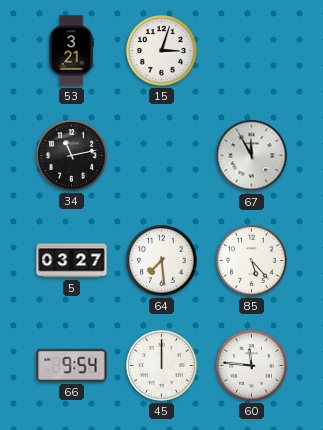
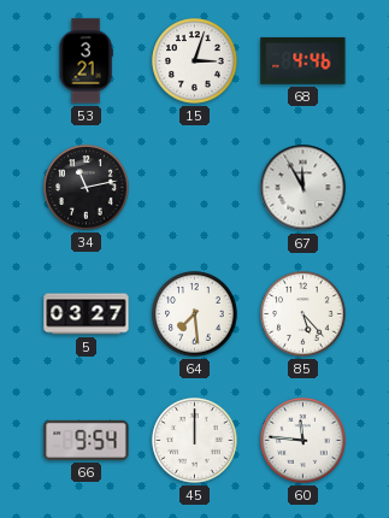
68: none -> 4:46 (303, 60)
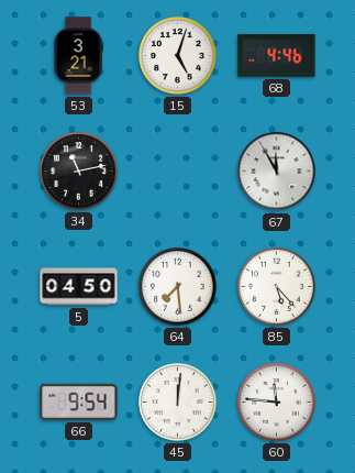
15: 3:03 -> 5:03 (178, 56)
5: 03:27 -> 04:50 (79, 287)
45: 12:00 -> 12:01 (178, 403)
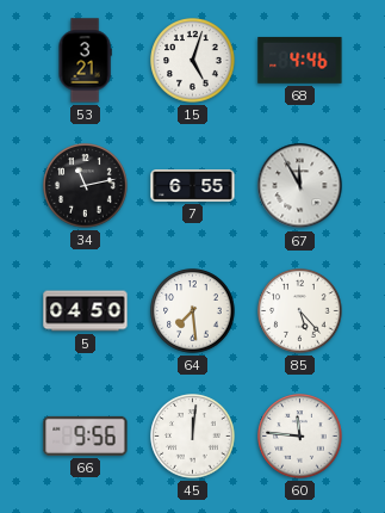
7: none -> 6:55 (193, 186)
66: 9:54 -> 9:56 (86, 435)
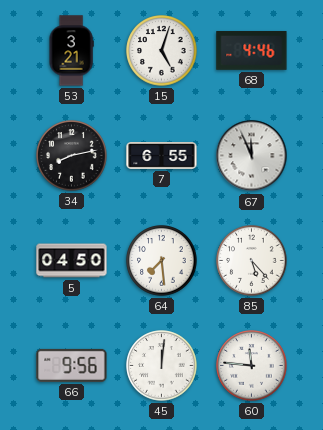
34: 11:13 -> 8:13 (72, 156)
67: 11:55 -> 11:56 (252, 156)
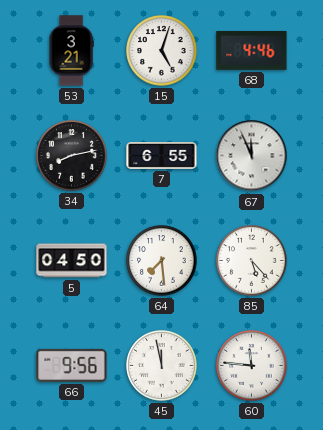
45: 12:01 -> 11:58 (162, 366)
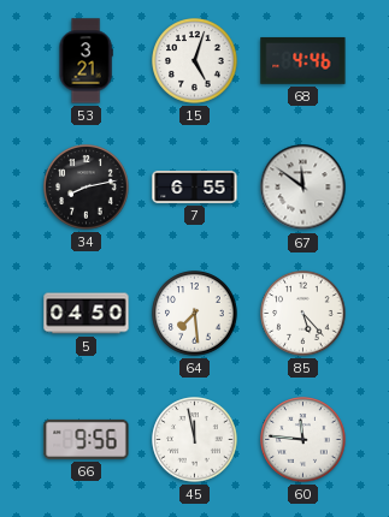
67: 11:56 -> 11:51 (303, 188)
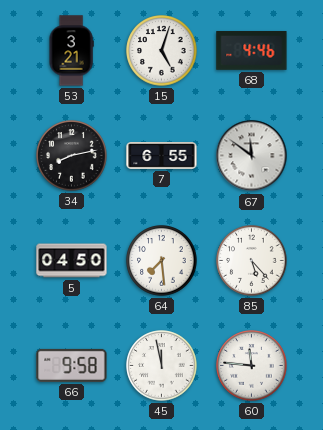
66: 9:56 -> 9:58 (72, 365)
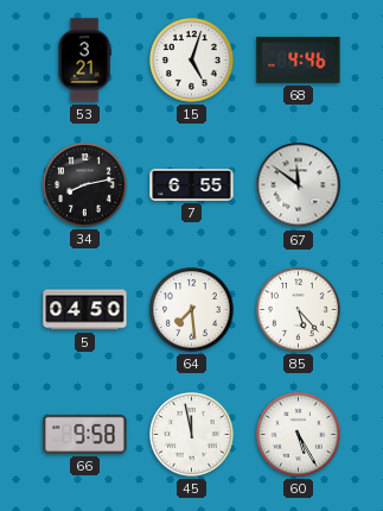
60: 11:46 -> 5:25 (299, 435)
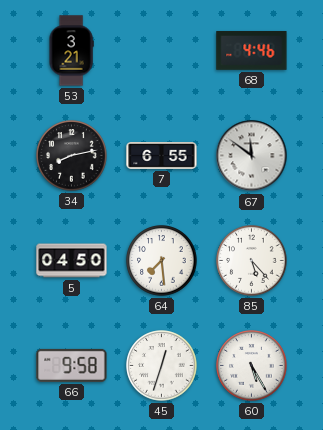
15: 5:03 -> none (192, 61)
45: 11:58 -> 12:33 (162, 366)
